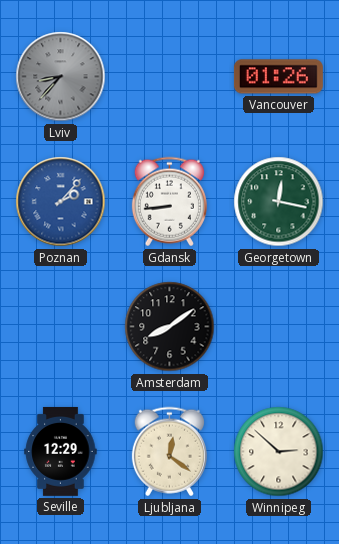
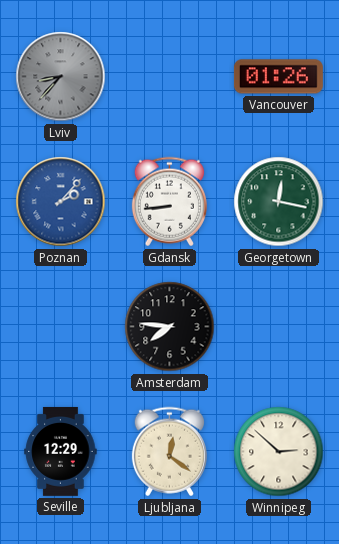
Amsterdam: 8:09 -> 7:46 (170, 327)
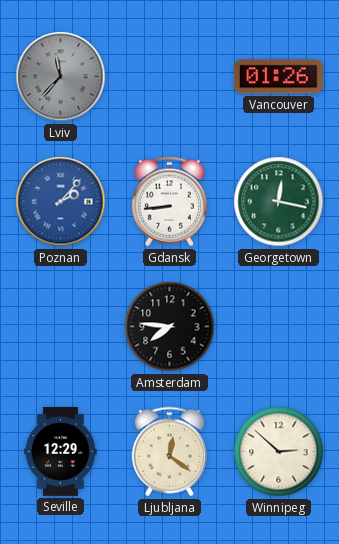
Lviv: 8:37 -> 11:37 (61, 77)
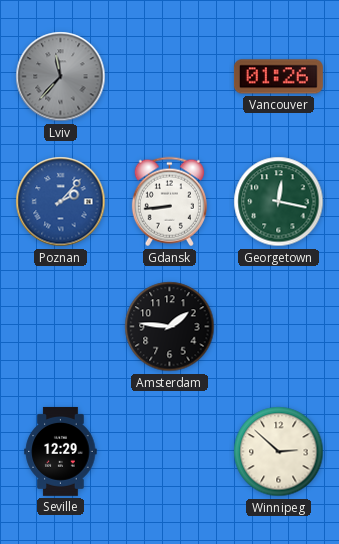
Amsterdam: 7:46 -> 1:46 (170, 327)
Ljubljana: 12:21 -> none (169, 452)
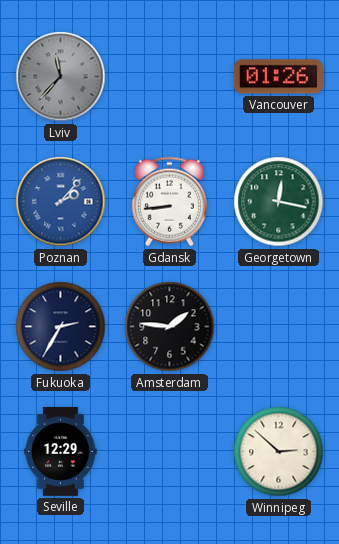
Fukuoka: none -> 2:35 (61, 327)
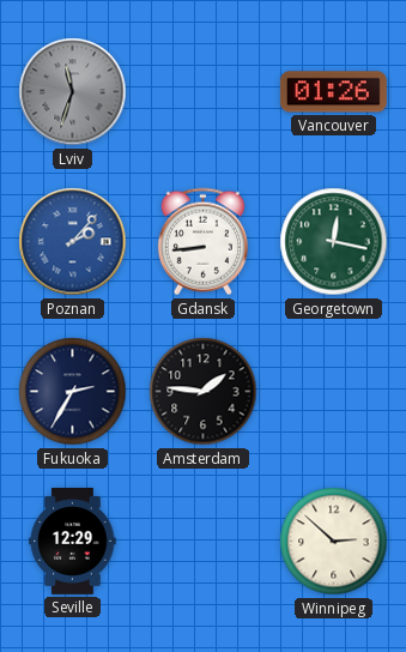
Lviv: 11:37 -> 11:33 (73, 92)
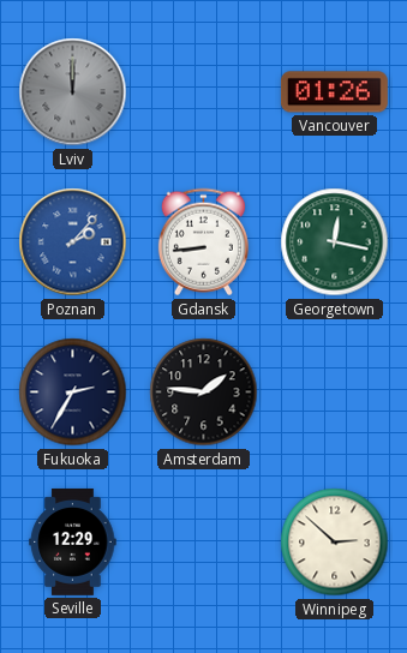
Lviv: 11:33 -> 12:00 (73, 92)
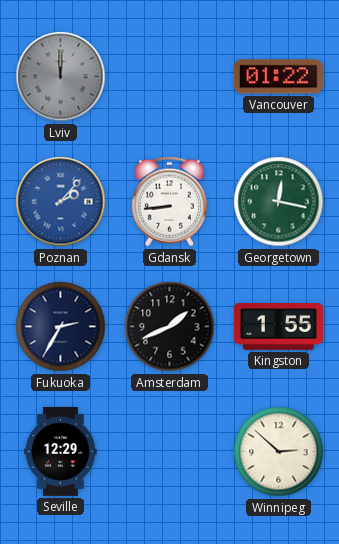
Vancouver: 01:26 -> 01:22 (278, 77)
Amsterdam: 1:46 -> 1:41 (170, 327)
Kingston: none -> 1:55 (279, 327)
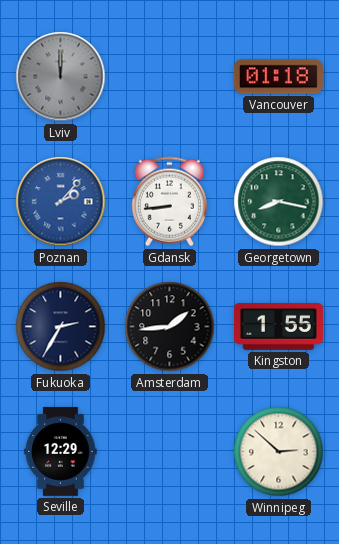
Vancouver: 01:22 -> 01:18 (278, 77)
Georgetown: 12:17 -> 8:17 (279, 202)
Amsterdam: 1:41 -> 1:44 (170, 327)
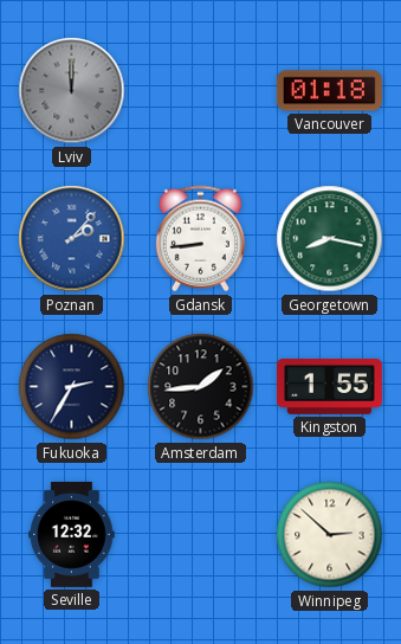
Seville: 12:29 -> 12:32 (72, 534)
